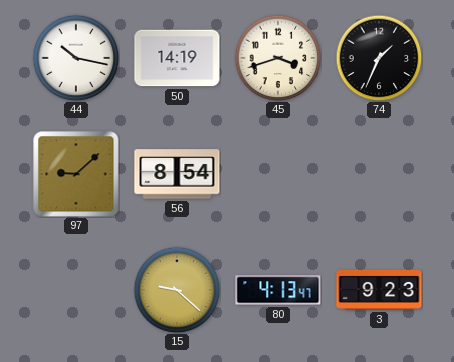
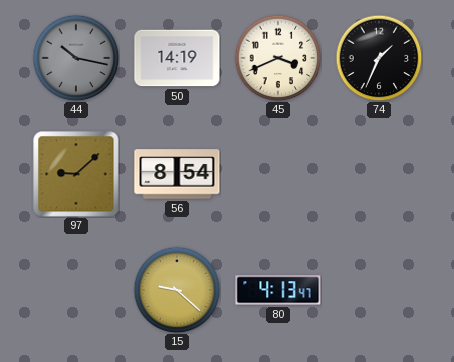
44 dial: white -> grey (76, 58)
45: 3:42 -> 3:41 (278, 58)
3: 9:23 -> none (379, 290)
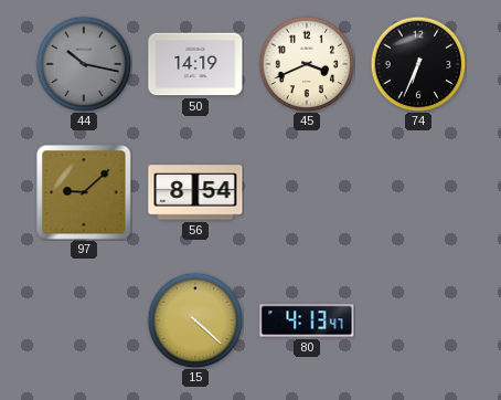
74: 1:34 -> 6:34 (418, 64)
15: 9:22 -> 4:22 (195, 320)
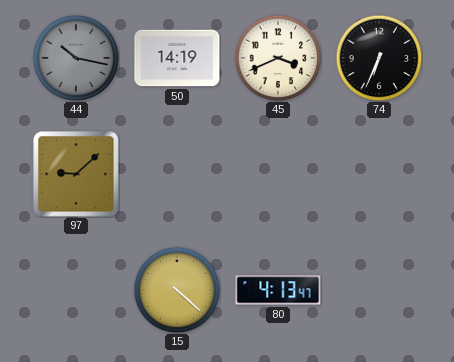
56: 8:54 -> none (195, 192)
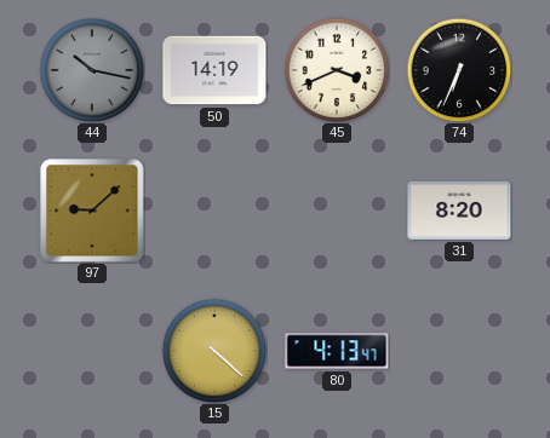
31: none -> 8:20 (459, 211)
